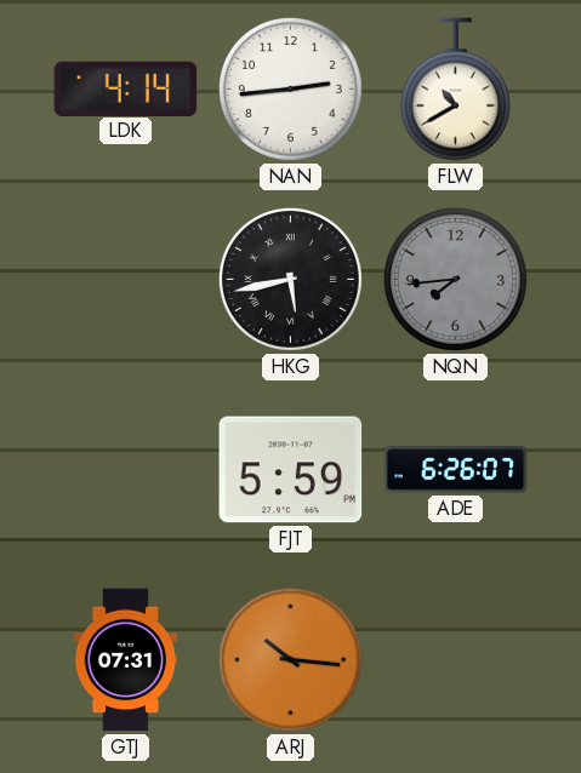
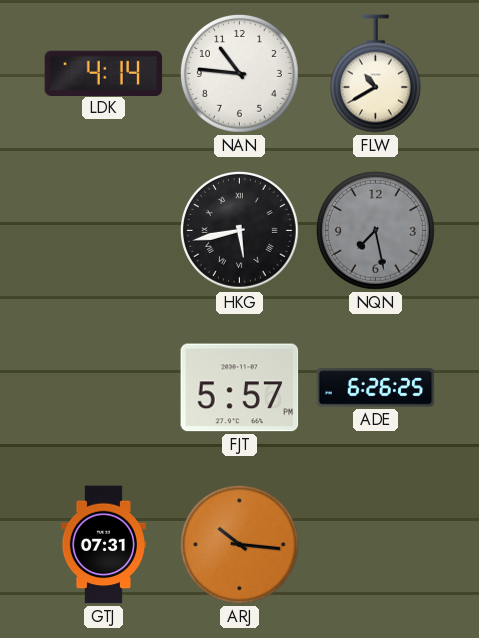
NAN: 2:44 -> 10:46 (239, 73)
NQN: 7:44 -> 7:28 (375, 230)
FJT: 5:59 -> 5:57 (240, 388)
ADE: 6:26:07 -> 6:26:25 (376, 388)
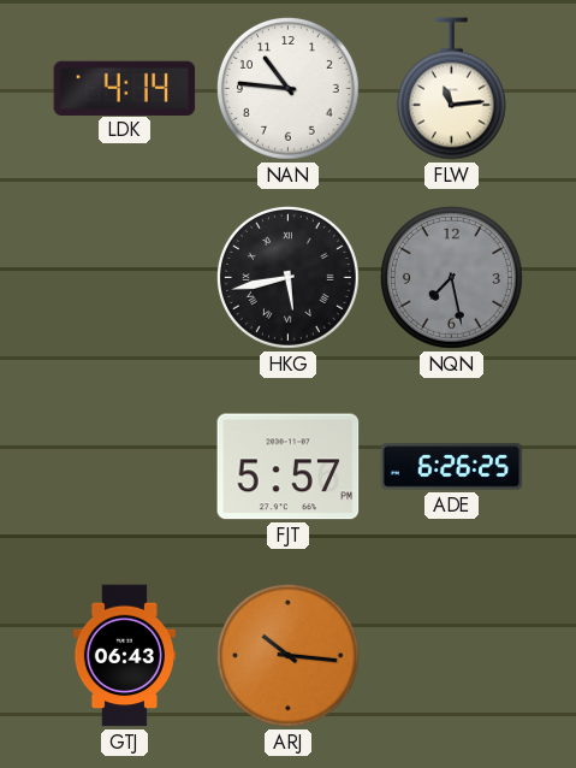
FLW: 10:40 -> 11:14 (451, 89)
GTJ: 07:31 -> 06:43 (124, 656)
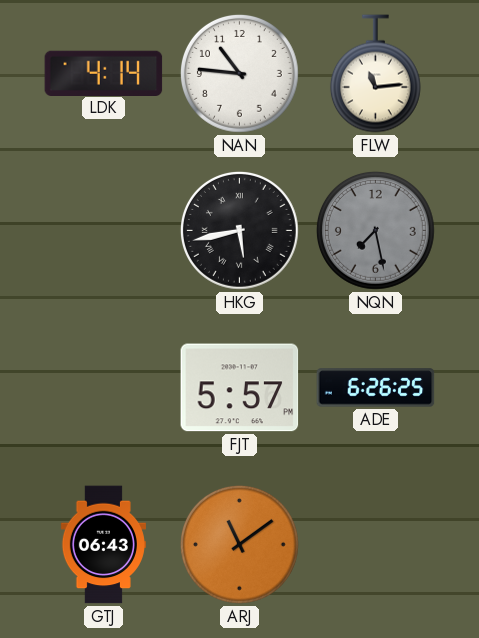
ARJ: 10:16 -> 11:09 (239, 544)
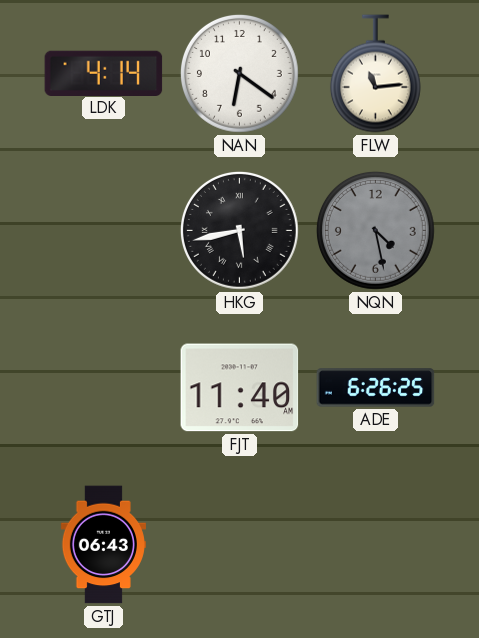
NAN: 10:46 -> 6:21 (239, 73)
NQN: 7:28 -> 4:28 (375, 230)
FJT: 5:57 -> 11:40 (240, 388)
ARJ: 11:09 -> none (239, 544)
